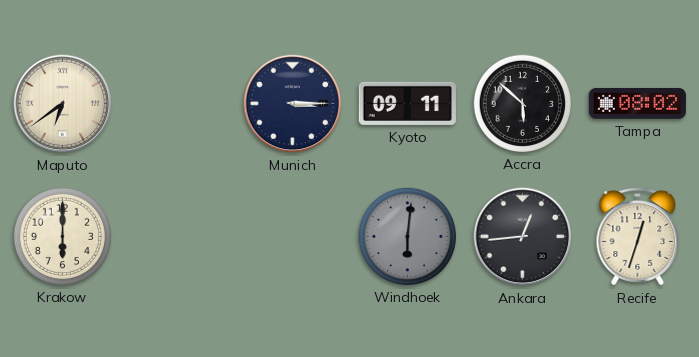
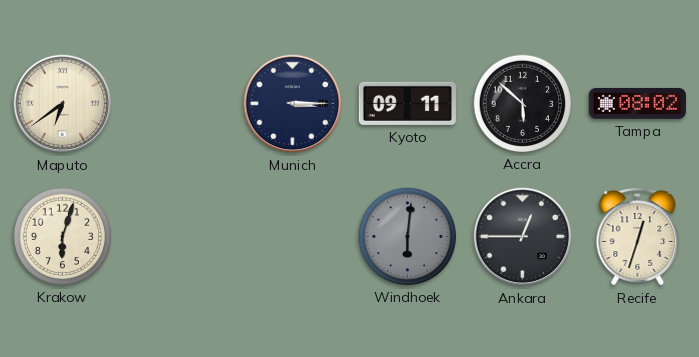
Krakow: 6:00 -> 6:03 (62, 236)
Ankara: 12:44 -> 12:45 (523, 237)
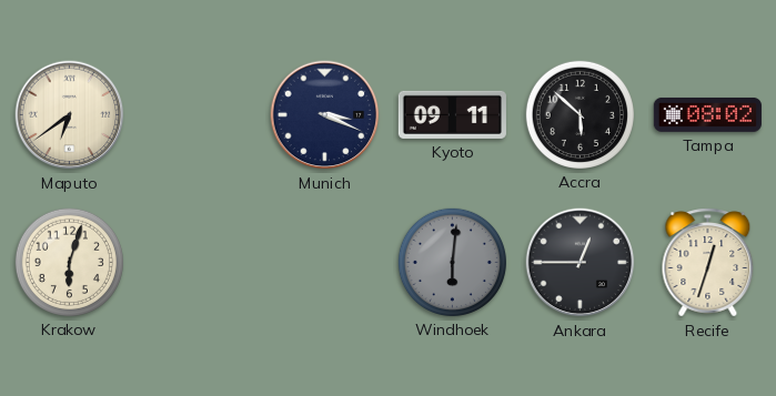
Munich: 3:15 -> 3:19 (325, 115)
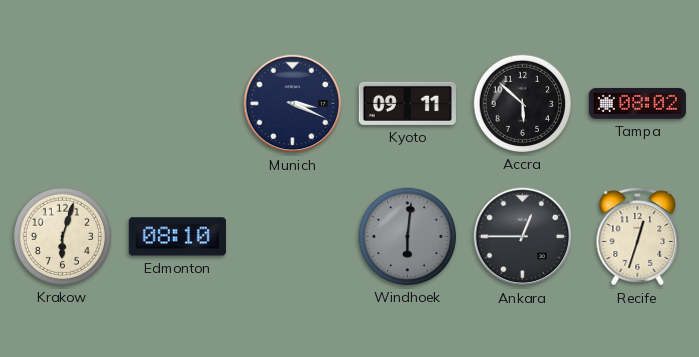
Maputo: 6:39 -> none (70, 115)
Edmonton: none -> 08:10 (177, 237)
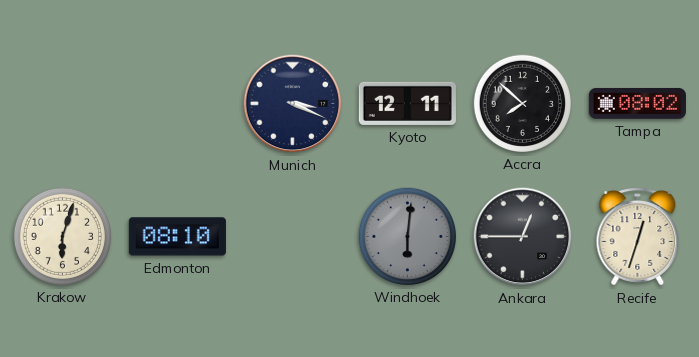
Kyoto: 09:11 -> 12:11 (407, 103)
Accra: 5:52 -> 7:52 (522, 103)
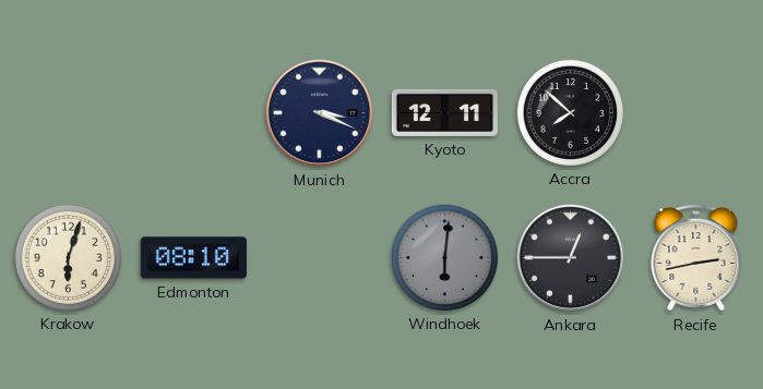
Tampa: 08:02 -> none (637, 103)
Recife: 12:33 -> 2:43 (696, 258)
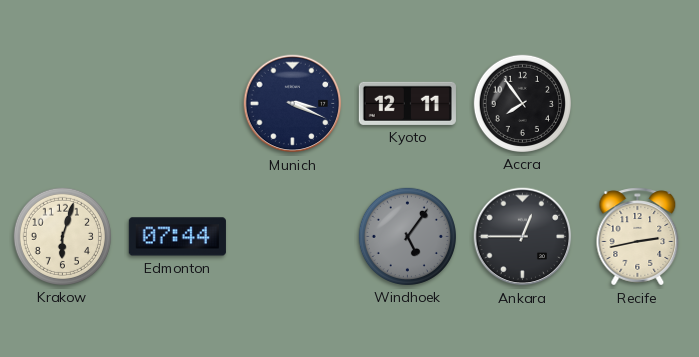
Accra: 7:52 -> 7:54 (522, 103)
Edmonton: 08:10 -> 07:44 (177, 237)
Windhoek: 6:01 -> 5:06 (407, 236)
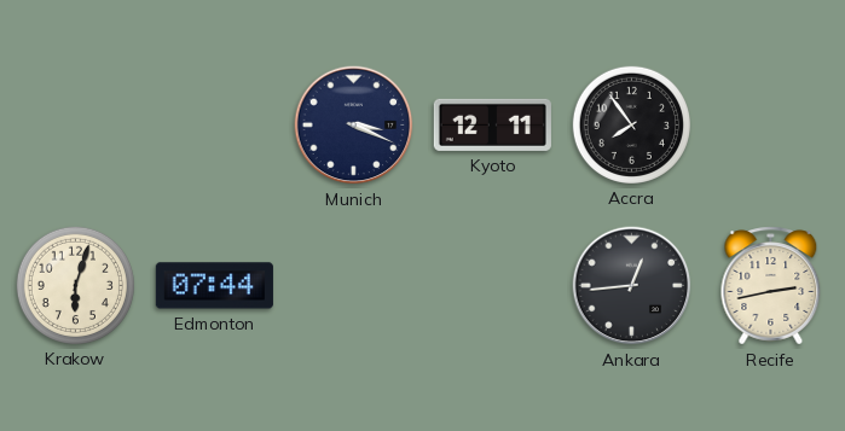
Windhoek: 5:06 -> none (407, 236)
Ankara: 12:45 -> 12:44 (632, 286)
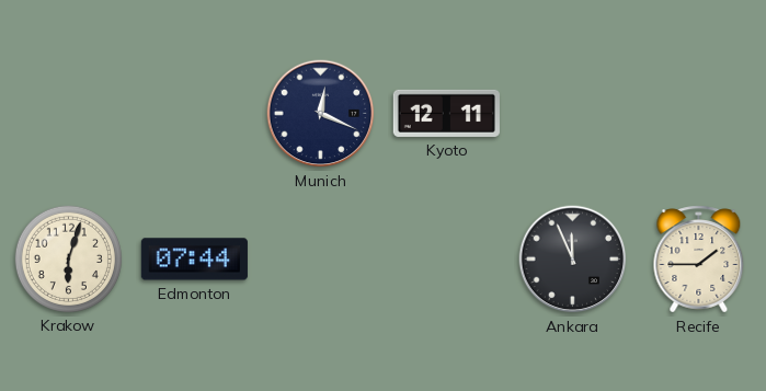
Munich: 3:19 -> 12:19 (321, 114)
Accra: 7:54 -> none (631, 124)
Ankara: 12:44 -> 11:56 (573, 260)
Recife: 2:43 -> 1:45 (699, 260)
